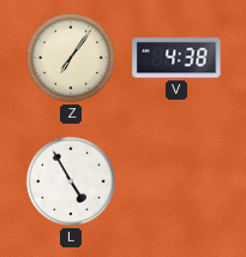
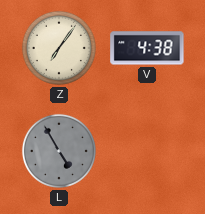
L dial: white -> grey (59, 151)
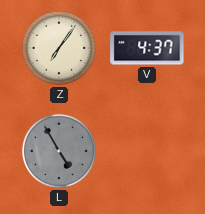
V: 4:38 -> 4:37 (147, 48)
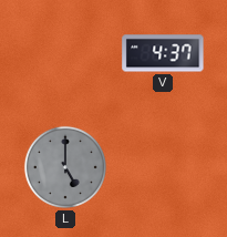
Z: 7:06 -> none (59, 48)
L: 4:55 -> 5:00 (65, 167)
